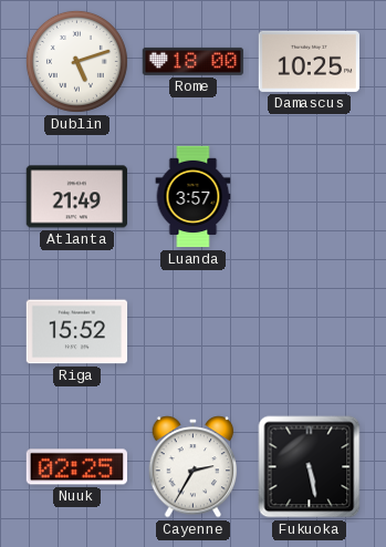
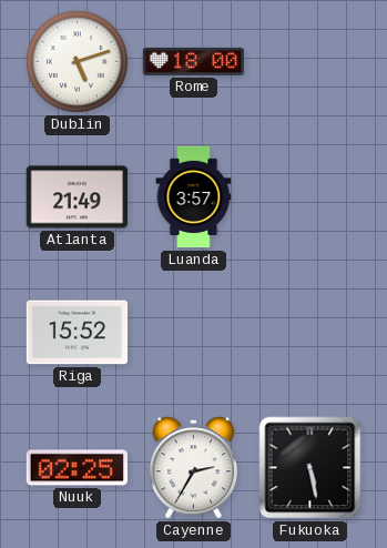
Damascus: 10:25 -> none (309, 61)
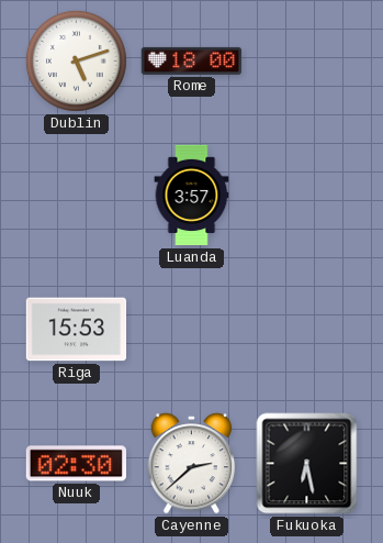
Atlanta: 21:49 -> none (77, 197)
Riga: 15:52 -> 15:53 (77, 330)
Nuuk: 02:25 -> 02:30 (77, 464)
Cayenne: 2:35 -> 2:38 (192, 464)
Fukuoka: 5:28 -> 6:28 (307, 464)
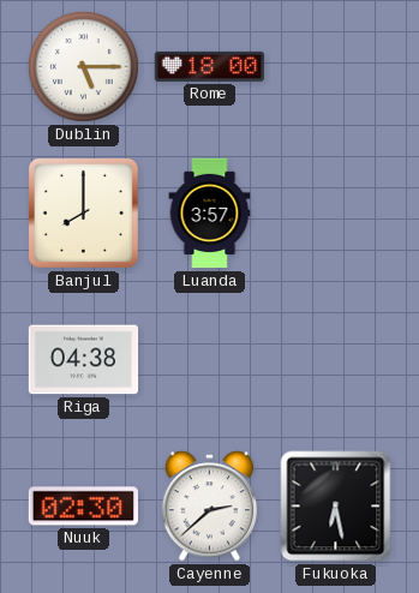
Dublin: 5:12 -> 5:15 (83, 66)
Banjul: none -> 8:00 (83, 212)
Riga: 15:53 -> 04:38 (84, 360)
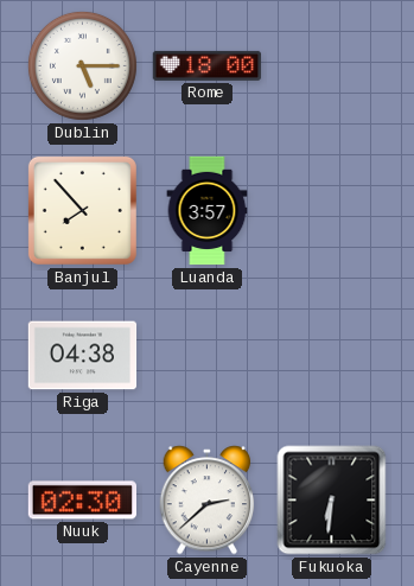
Banjul: 8:00 -> 7:53 (82, 210)
Fukuoka: 6:28 -> 6:31 (332, 501)
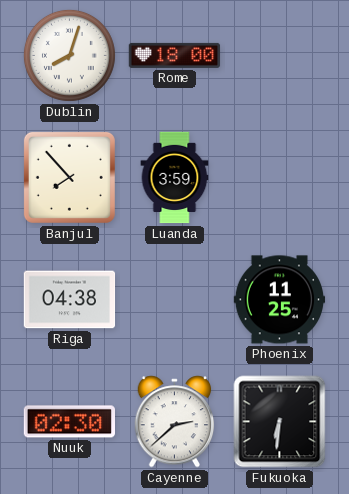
Dublin: 5:15 -> 8:03 (69, 55)
Luanda: 3:57 -> 3:59 (175, 178)
Phoenix: none -> 11:25 (280, 300)
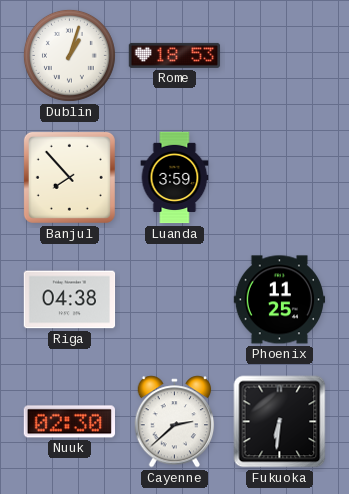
Dublin: 8:03 -> 1:03 (69, 55)
Rome: 18:00 -> 18:53 (175, 55)
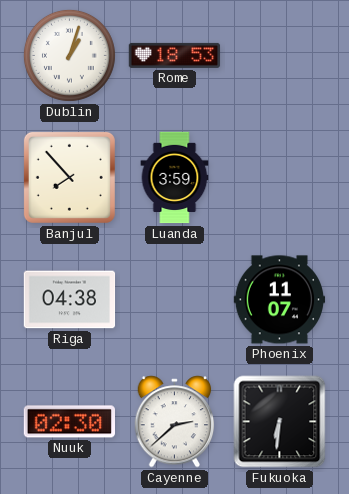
Phoenix: 11:25 -> 11:07 (280, 300)
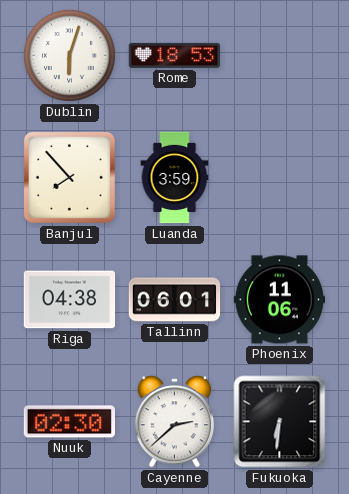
Dublin: 1:03 -> 6:03 (69, 55)
Tallinn: none -> 06:01 (175, 300)
Phoenix: 11:07 -> 11:06 (280, 300)
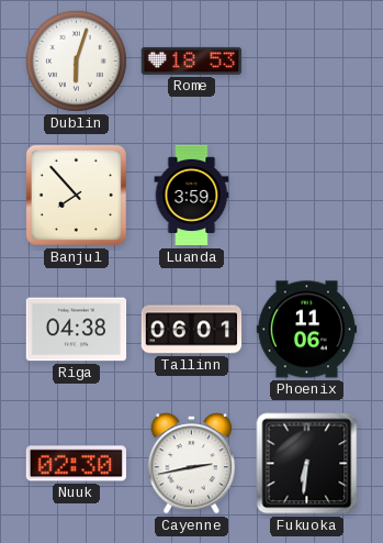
Cayenne: 2:38 -> 2:43 (192, 464)
